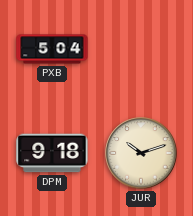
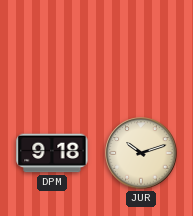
PXB: 5:04 -> none (52, 49)
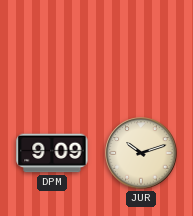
DPM: 9:18 -> 9:09 (52, 153)
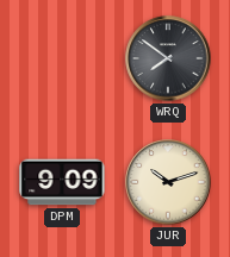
WRQ: none -> 7:51 (168, 58)
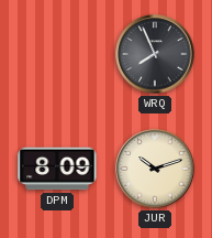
WRQ: 7:51 -> 7:56 (155, 54)
DPM: 9:09 -> 8:09 (57, 169)
